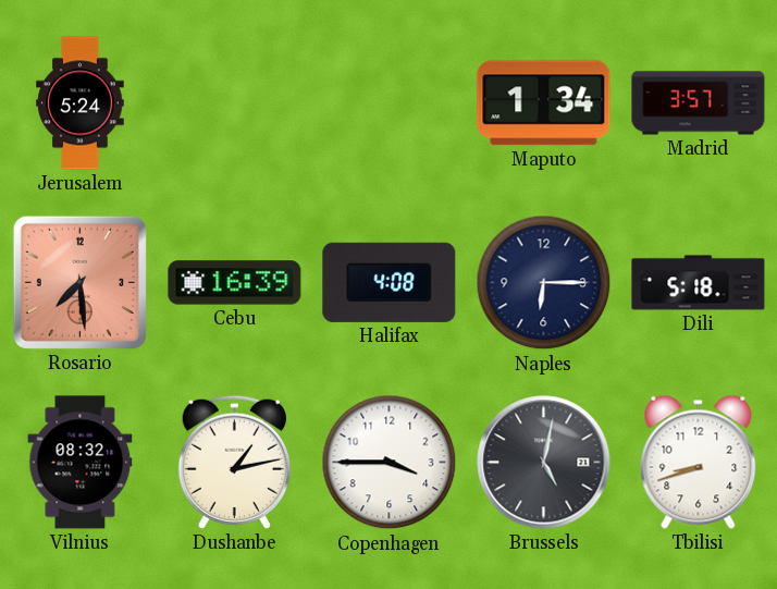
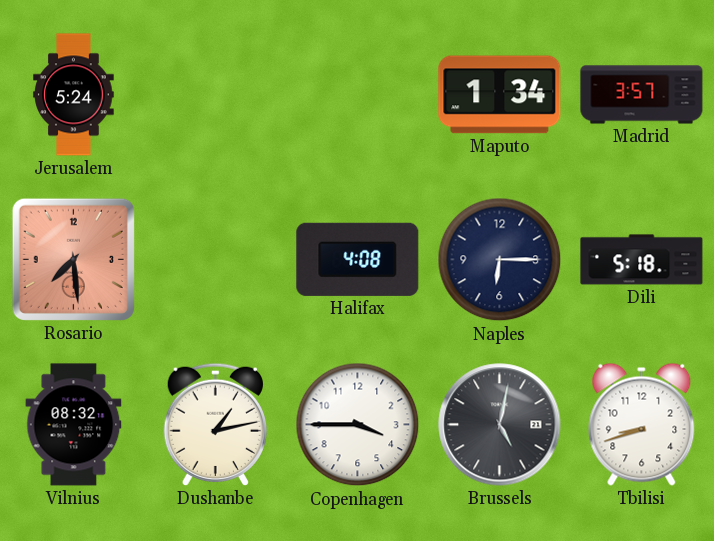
Cebu: 16:39 -> none (235, 283)
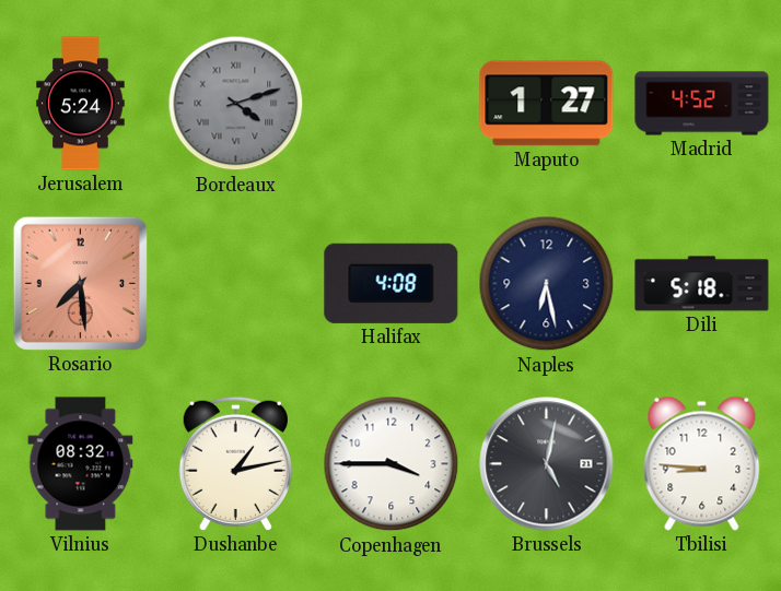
Bordeaux: none -> 4:12 (236, 104)
Maputo: 1:34 -> 1:27 (547, 104)
Madrid: 3:57 -> 4:52 (702, 104)
Naples: 6:15 -> 6:28 (547, 284)
Tbilisi: 8:42 -> 8:46 (702, 463)
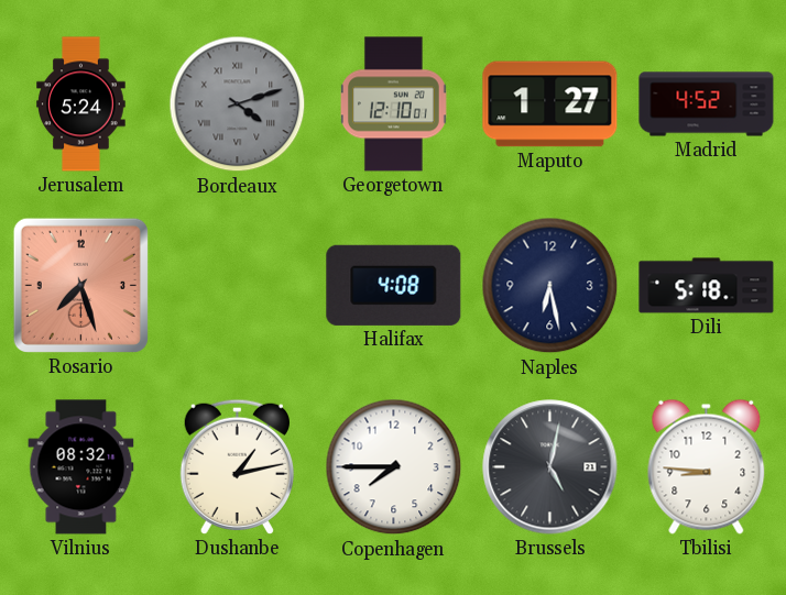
Georgetown: none -> 12:10 (394, 104)
Rosario: 7:29 -> 7:27 (80, 285)
Copenhagen: 3:45 -> 7:45 (394, 467)
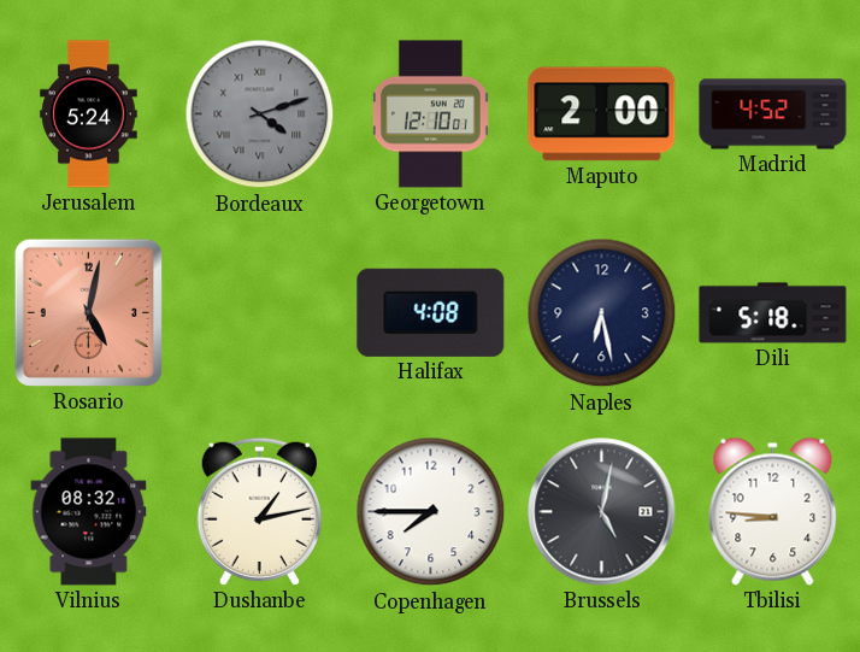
Maputo: 1:27 -> 2:00 (602, 114)
Rosario: 7:27 -> 5:02 (88, 312)
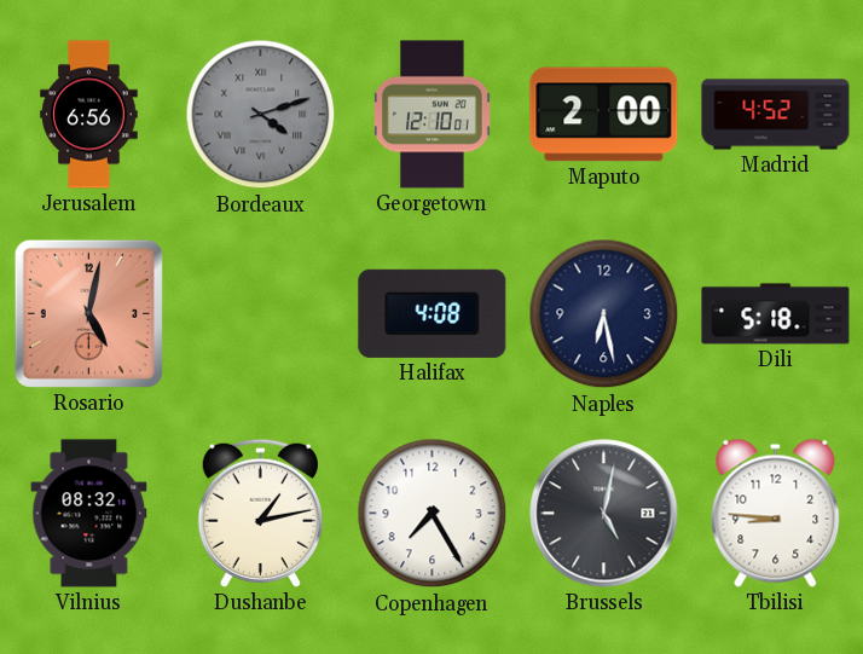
Jerusalem: 5:24 -> 6:56 (89, 115)
Copenhagen: 7:45 -> 7:25 (433, 514)
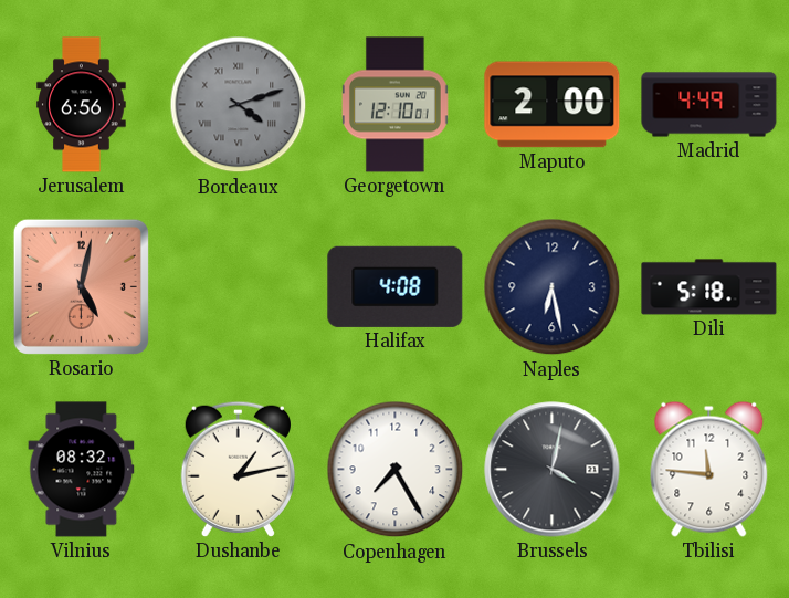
Madrid: 4:52 -> 4:49 (709, 105)
Brussels: 5:02 -> 4:02 (553, 470)
Tbilisi: 8:46 -> 11:46 (709, 469)
